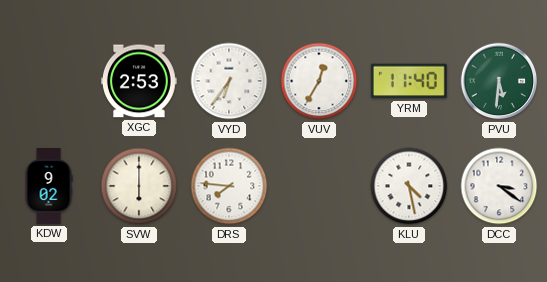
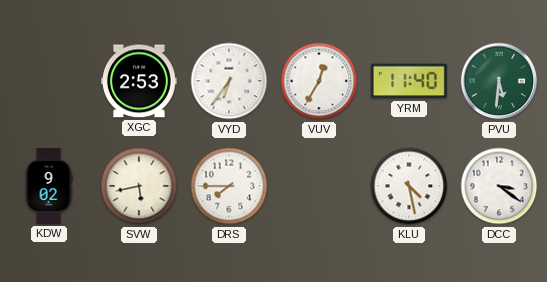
SVW: 6:00 -> 5:43 (139, 186)
DRS: 7:46 -> 7:45 (229, 186)
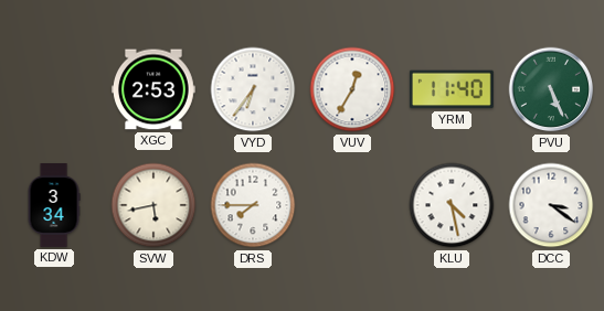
PVU: 5:31 -> 5:26 (551, 89)
KDW: 9:02 -> 3:34 (54, 206)
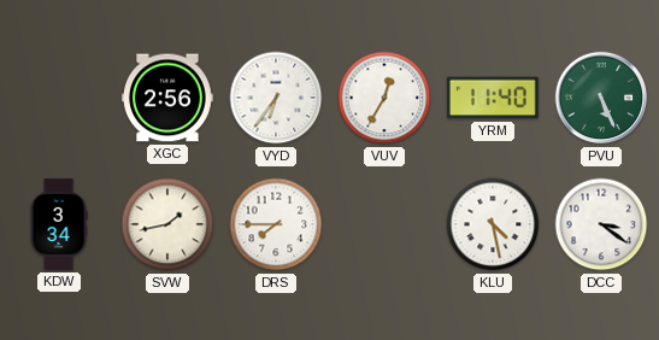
XGC: 2:53 -> 2:56 (167, 98)
SVW: 5:43 -> 1:43 (167, 224)
